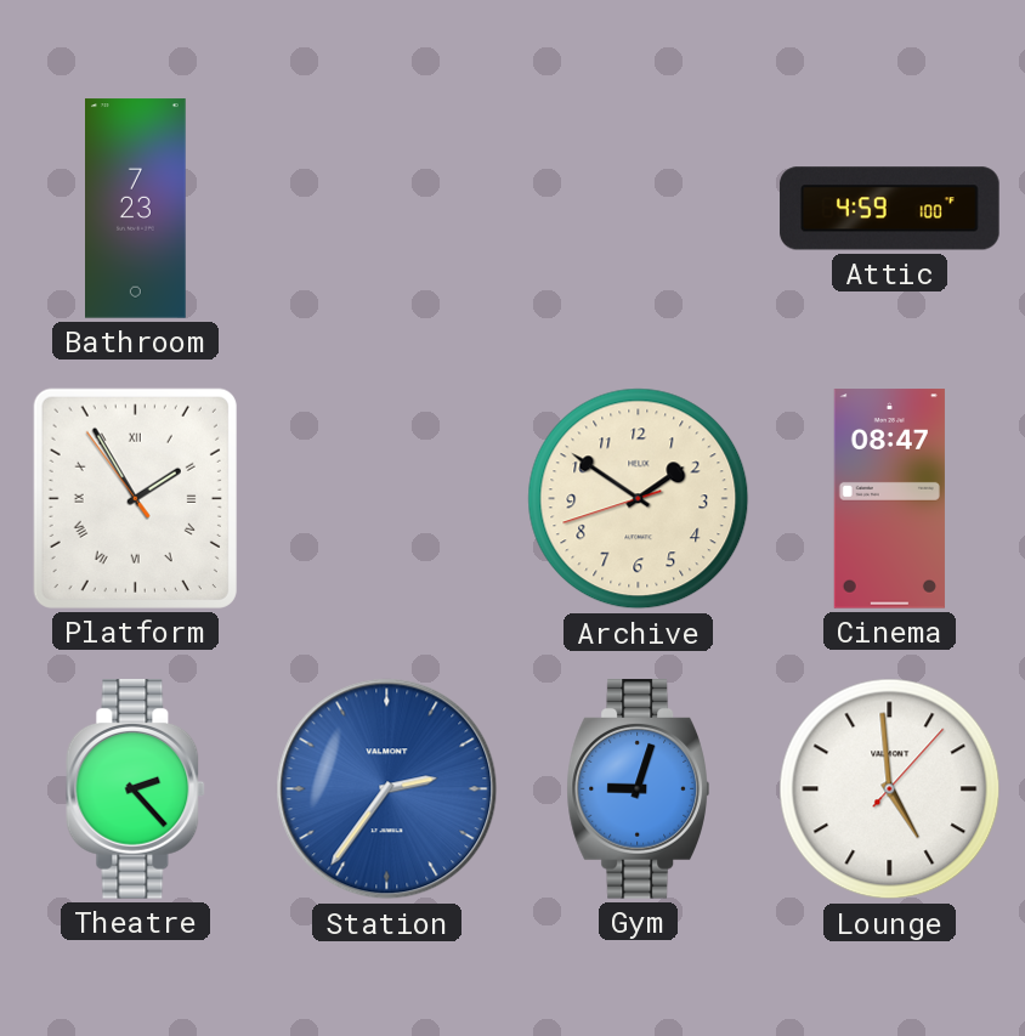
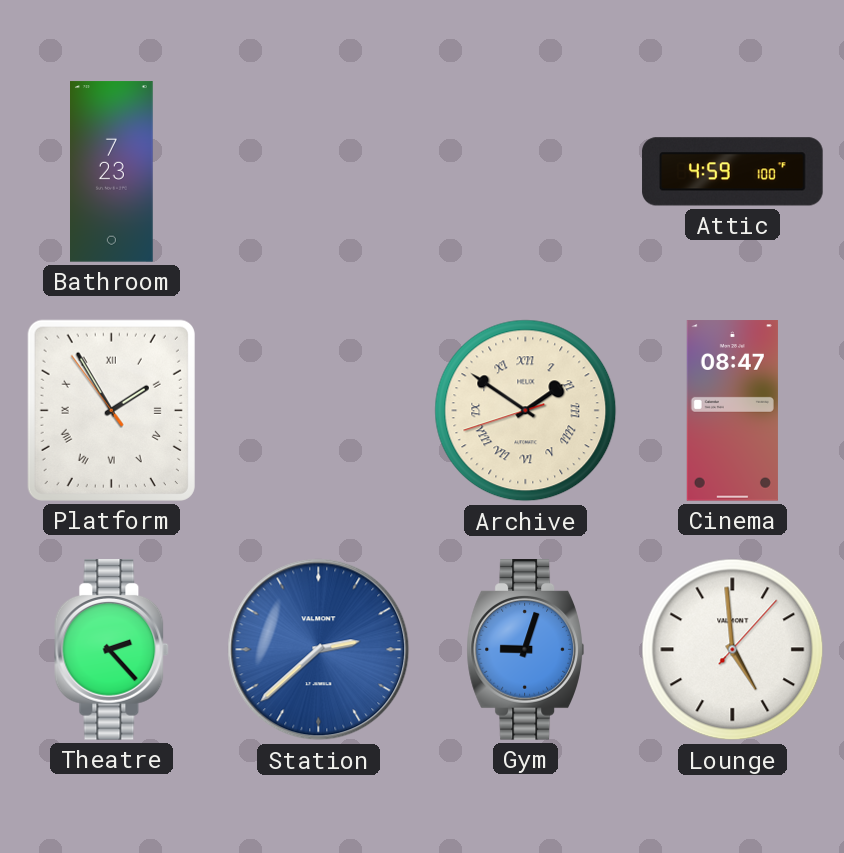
Archive numerals: Arabic -> Roman (526, 411)
Station: 2:36 -> 2:38 (319, 650)
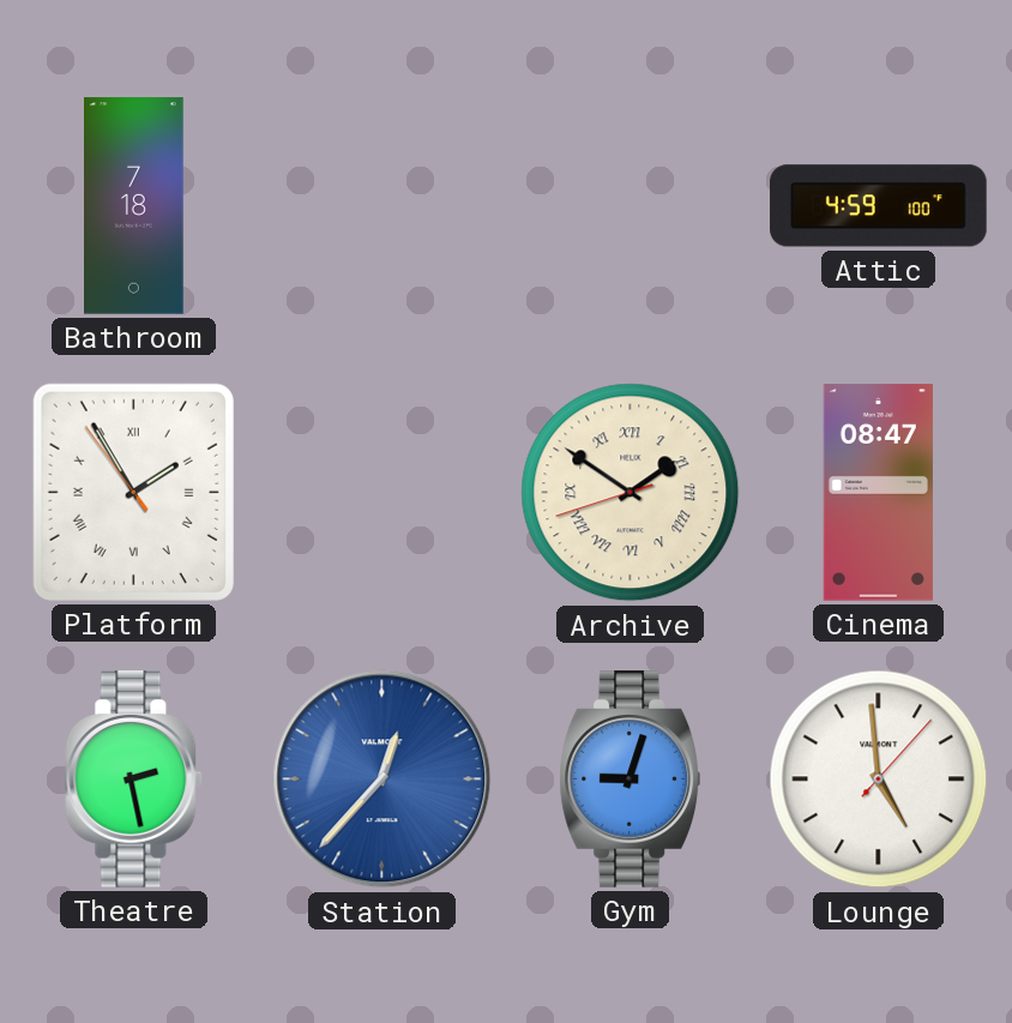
Bathroom: 7:23 -> 7:18 (134, 206)
Theatre: 2:23 -> 2:28 (134, 780)
Station: 2:38 -> 12:37 (382, 780)
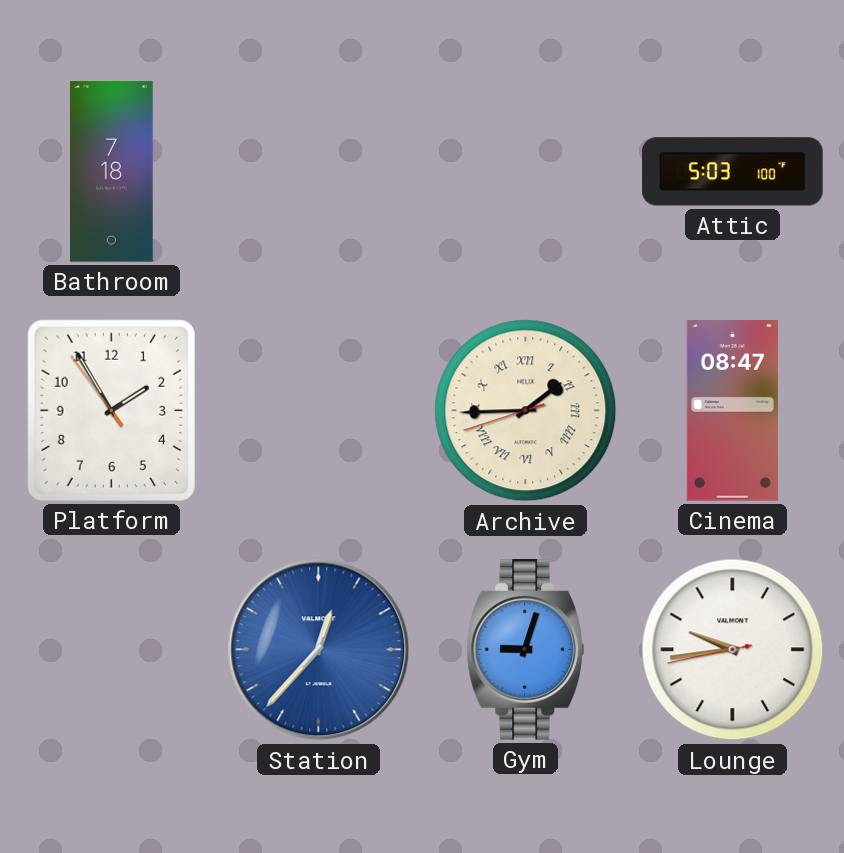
Attic: 4:59 -> 5:03 (733, 172)
Platform numerals: Roman -> Arabic (111, 410)
Archive: 1:50 -> 1:44 (526, 411)
Theatre: 2:28 -> none (134, 780)
Lounge: 4:59 -> 9:43 (733, 650)
